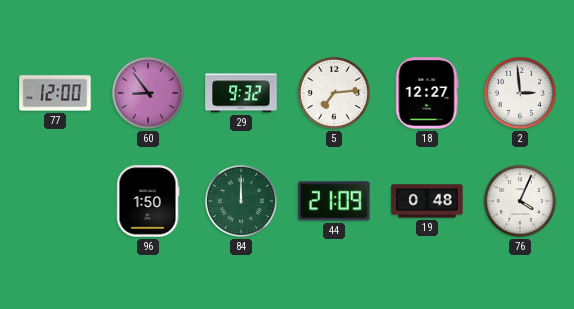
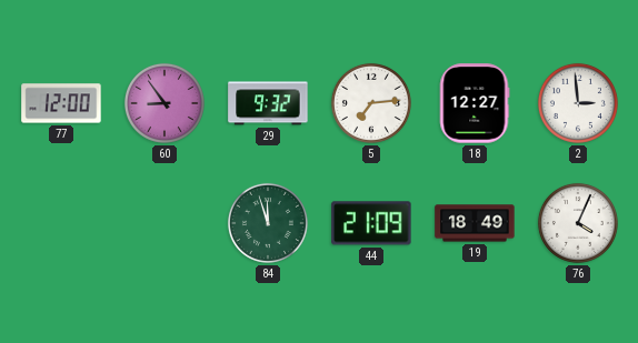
96: 1:50 -> none (148, 201)
84: 12:00 -> 11:57 (268, 223)
19: 0:48 -> 18:49 (475, 223)
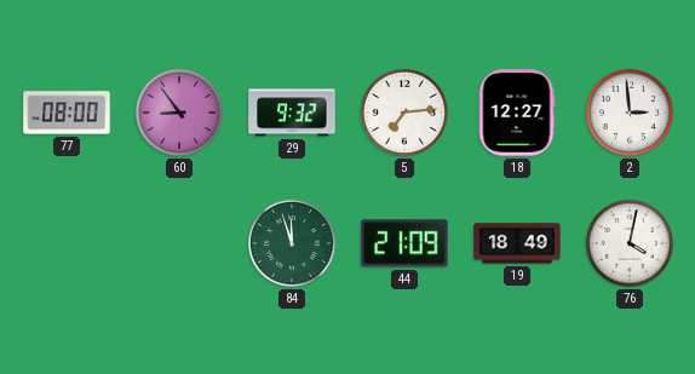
77: 12:00 -> 08:00 (67, 113)
76: 4:04 -> 4:02 (630, 243)
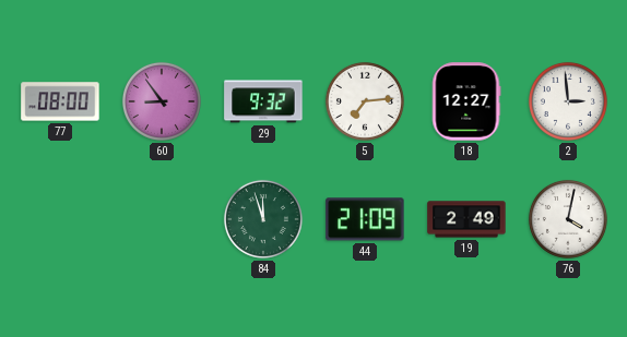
19: 18:49 -> 2:49 (466, 219)
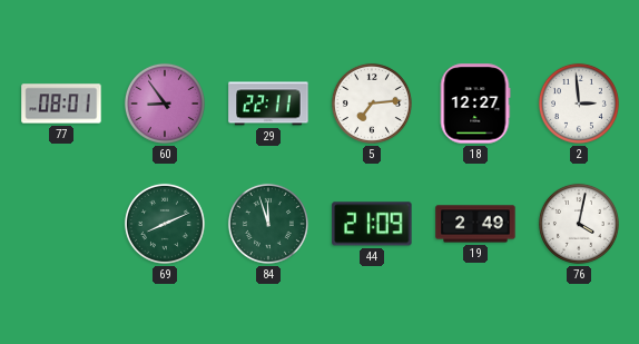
77: 08:00 -> 08:01 (61, 104)
29: 9:32 -> 22:11 (268, 104)
69: none -> 8:11 (165, 224)
